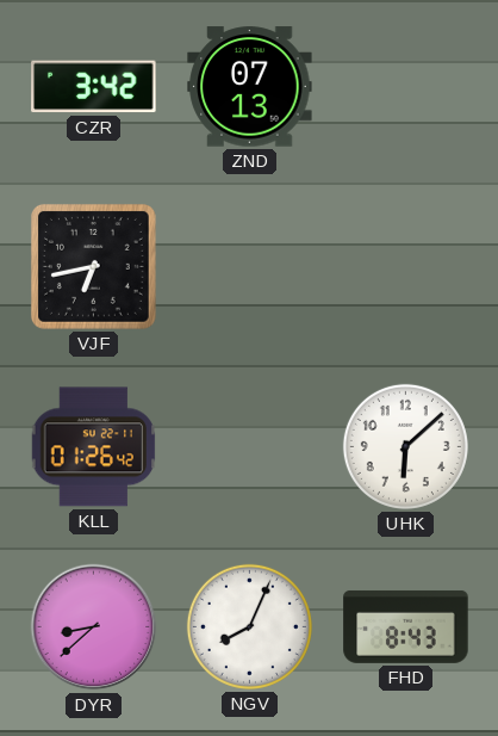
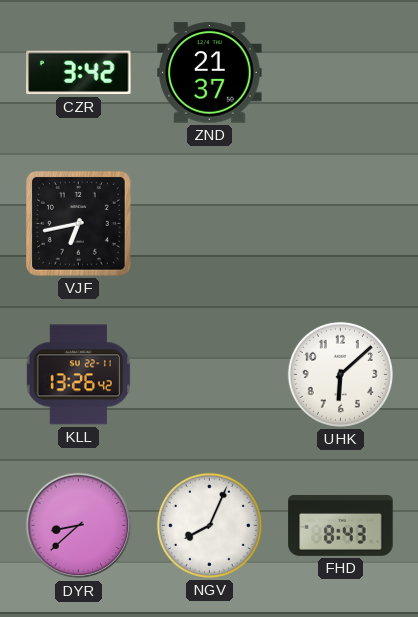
ZND: 07:13 -> 21:37 (210, 73)
KLL: 01:26 -> 13:26 (79, 375)
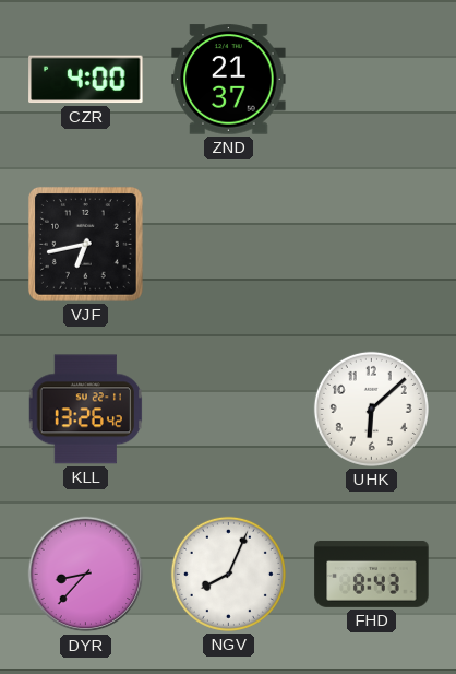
CZR: 3:42 -> 4:00 (86, 80)
DYR: 8:38 -> 8:37 (86, 575)
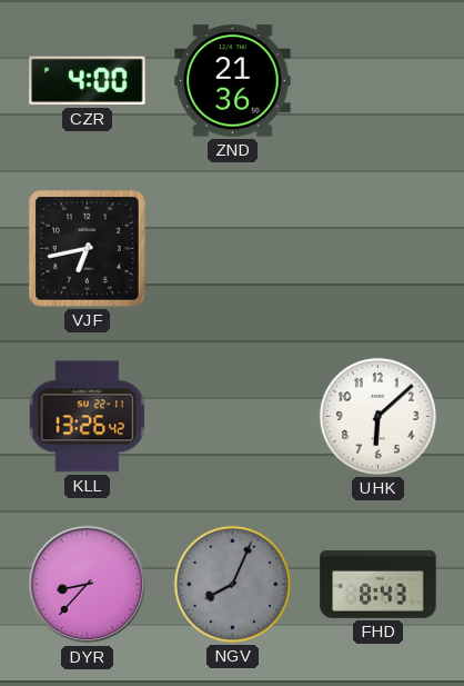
ZND: 21:37 -> 21:36 (233, 81)
NGV dial: white -> grey (232, 584)
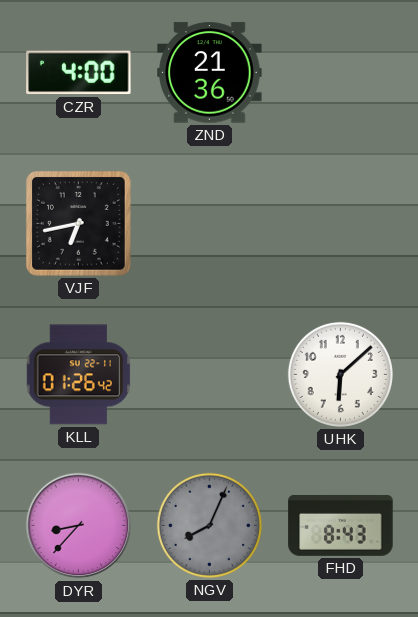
KLL: 13:26 -> 01:26 (79, 375)
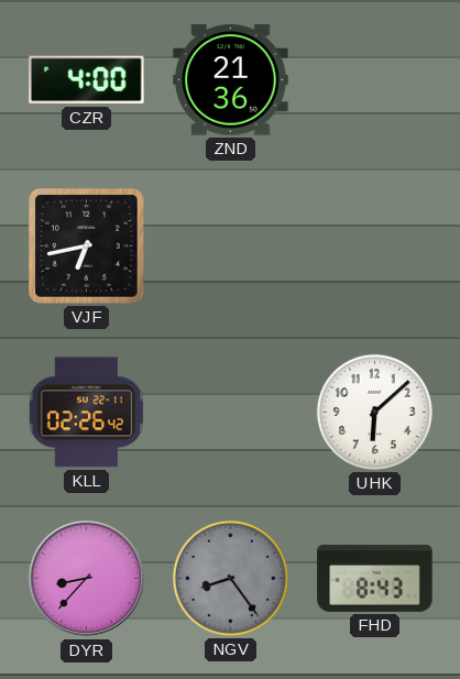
KLL: 01:26 -> 02:26 (87, 413)
NGV: 8:04 -> 8:24 (230, 578)
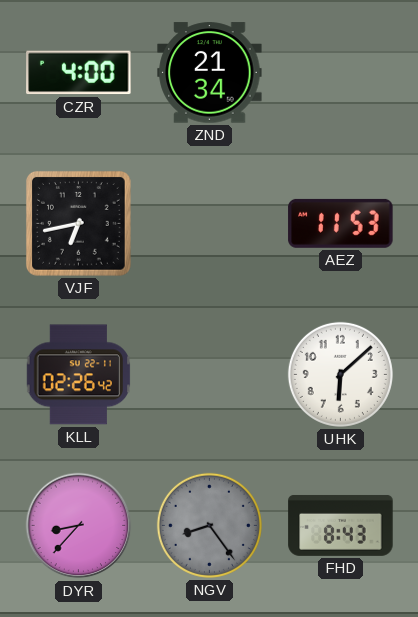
ZND: 21:36 -> 21:34 (210, 73)
AEZ: none -> 11:53 (341, 223)
